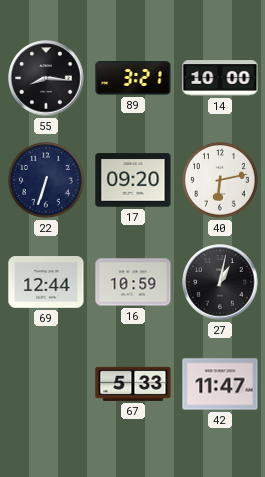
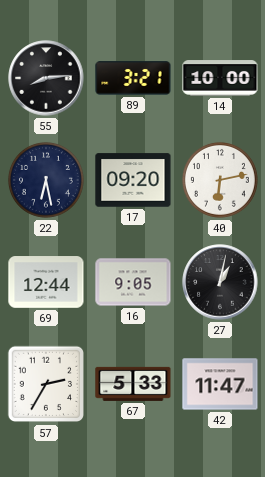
55: 8:16 -> 8:14 (46, 78)
22: 6:33 -> 6:28 (46, 180)
16: 10:59 -> 9:05 (133, 282)
57: none -> 2:35 (46, 384)
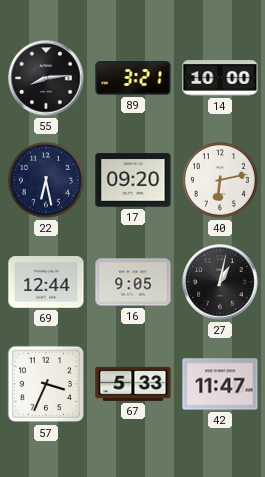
57: 2:35 -> 3:34 (46, 384)
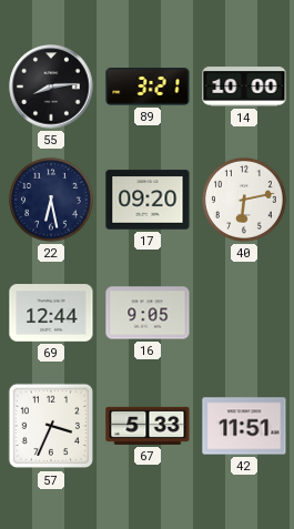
27: 1:02 -> none (220, 282)
42: 11:47 -> 11:51 (244, 426)
